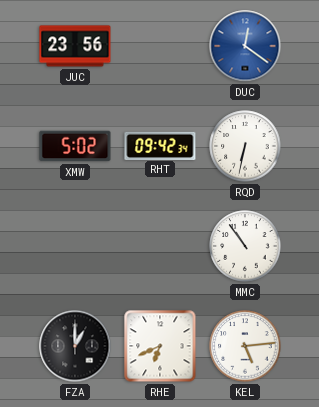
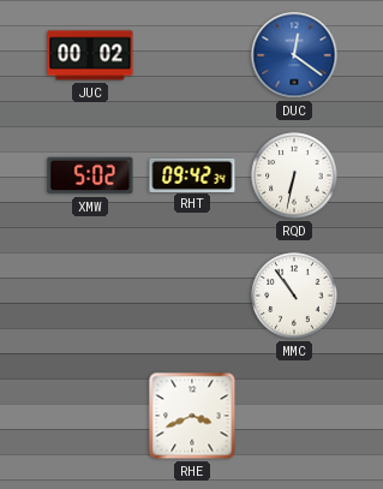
JUC: 23:56 -> 00:02 (90, 55)
FZA: 1:00 -> none (75, 346)
RHE: 6:41 -> 3:41 (192, 416)
KEL: 5:14 -> none (245, 346)
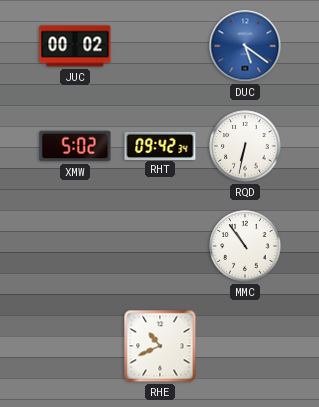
DUC: 12:21 -> 5:21 (245, 46)
RHE: 3:41 -> 10:41 (160, 346)
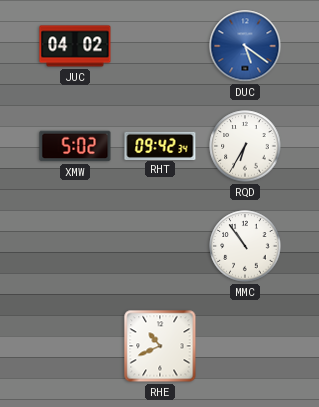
JUC: 00:02 -> 04:02 (75, 46)
RQD: 6:32 -> 6:35 (245, 146)
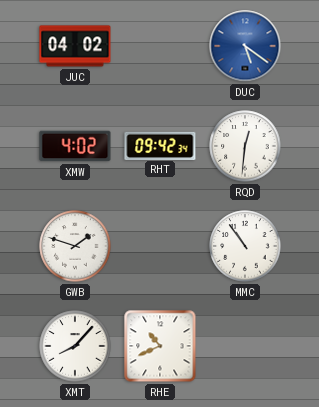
XMW: 5:02 -> 4:02 (75, 146)
RQD: 6:35 -> 12:31 (245, 146)
GWB: none -> 1:48 (75, 246)
XMT: none -> 8:07 (75, 346)
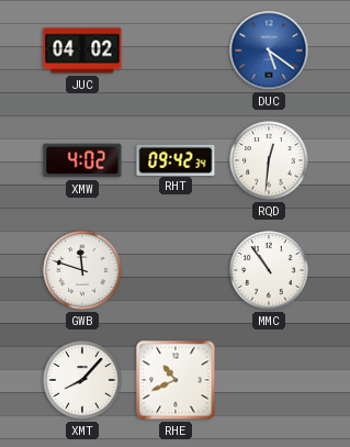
GWB: 1:48 -> 11:48 (82, 270)
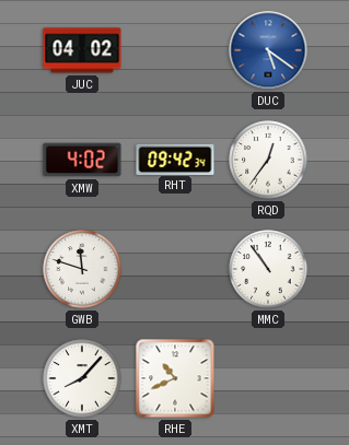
RQD: 12:31 -> 12:36 (268, 160)
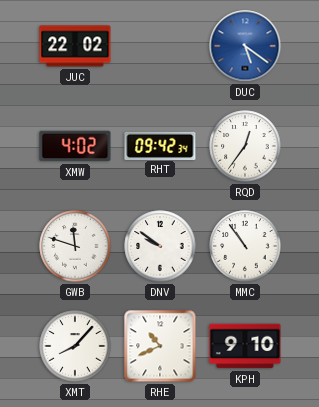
JUC: 04:02 -> 22:02 (75, 46)
DNV: none -> 9:51 (160, 246)
KPH: none -> 9:10 (245, 346)
